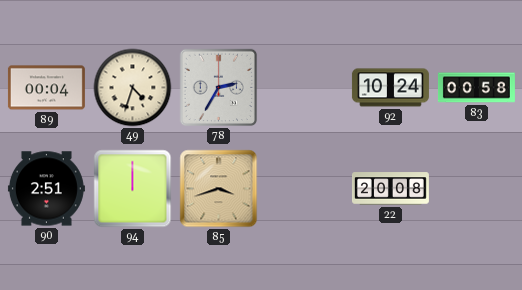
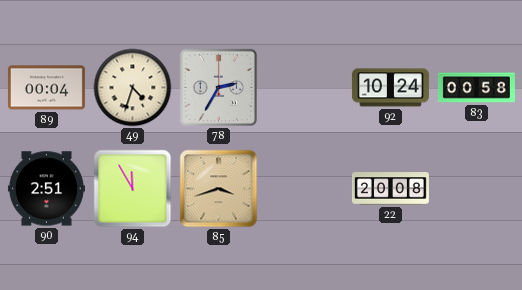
94: 12:00 -> 11:55 (133, 189)
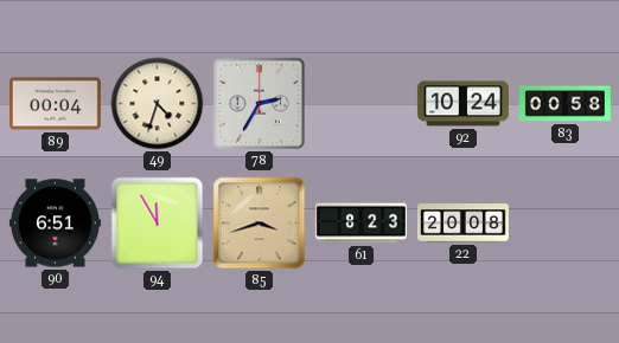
90: 2:51 -> 6:51 (55, 224)
61: none -> 8:23 (360, 224)
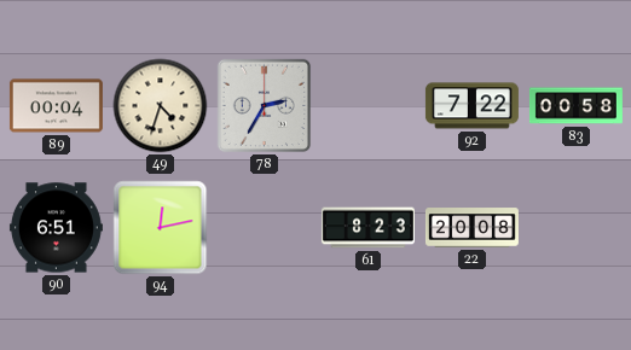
92: 10:24 -> 7:22 (471, 106)
94: 11:55 -> 12:13 (161, 228)
85: 3:42 -> none (260, 224)
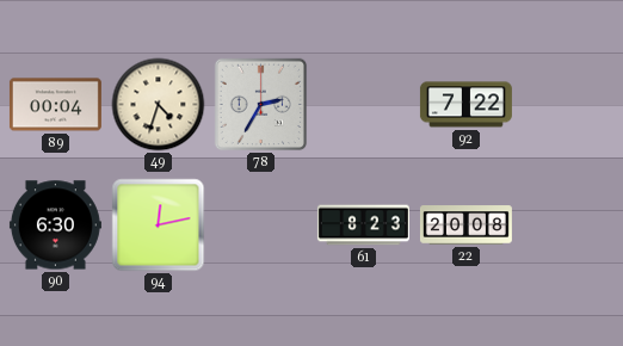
83: 00:58 -> none (575, 106)
90: 6:51 -> 6:30 (55, 225)
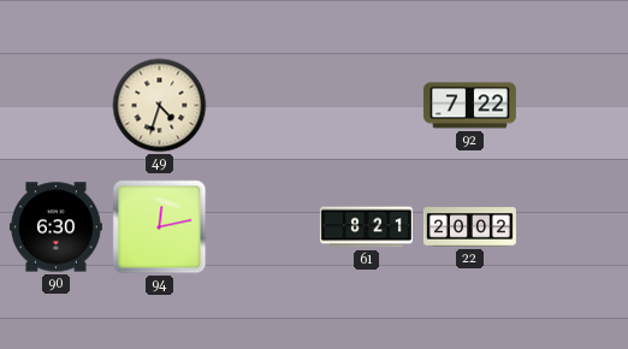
89: 00:04 -> none (55, 105)
78: 2:35 -> none (261, 105)
61: 8:23 -> 8:21 (366, 227)
22: 20:08 -> 20:02 (469, 227)
